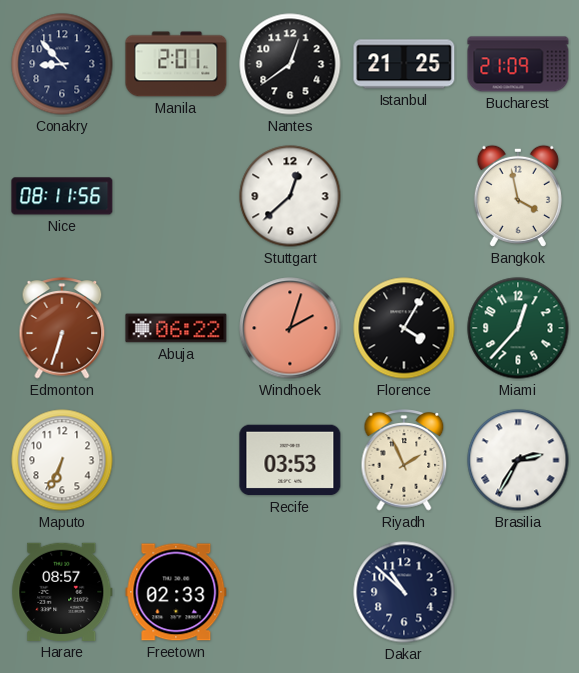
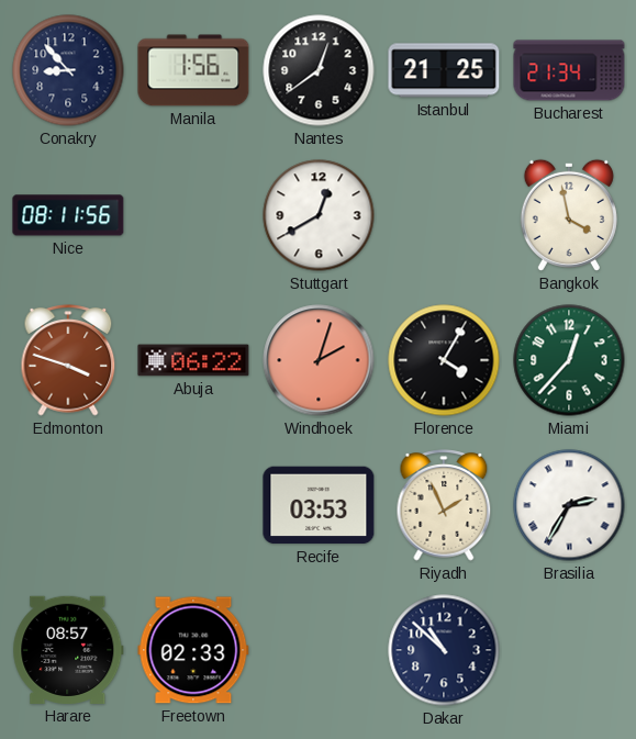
Manila: 2:01 -> 1:56 (193, 70)
Bucharest: 21:09 -> 21:34 (569, 70)
Stuttgart: 12:38 -> 12:40 (319, 215)
Edmonton: 6:33 -> 3:48 (68, 360)
Maputo: 6:34 -> none (62, 460)
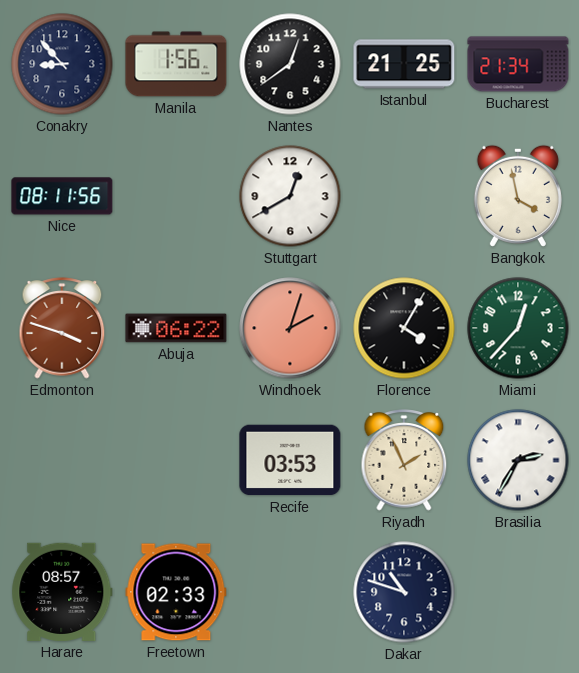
Dakar: 10:52 -> 10:48 (404, 592)
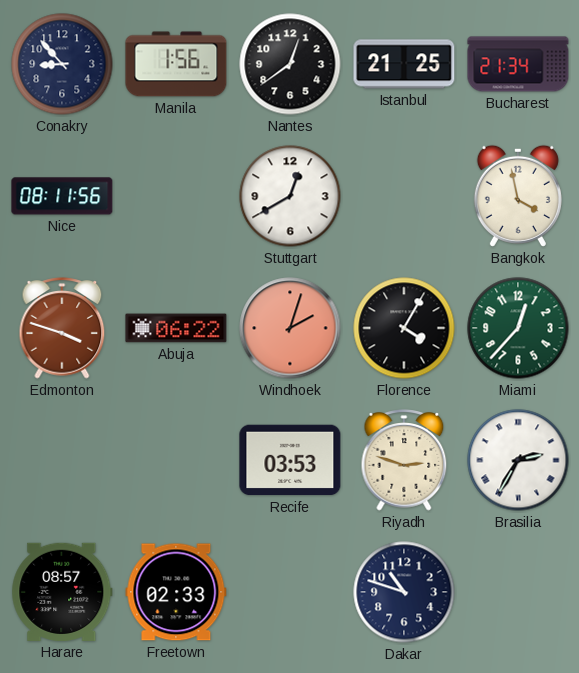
Riyadh: 1:56 -> 2:48 (404, 460)
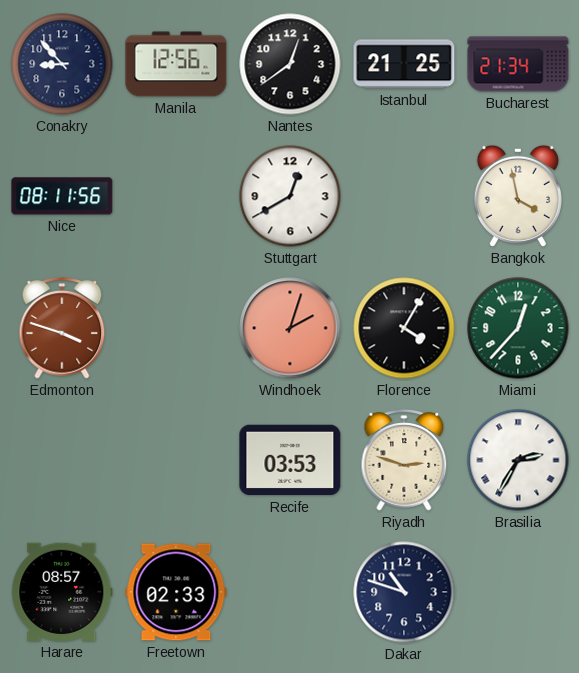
Manila: 1:56 -> 12:56 (176, 64)
Abuja: 06:22 -> none (176, 328)
